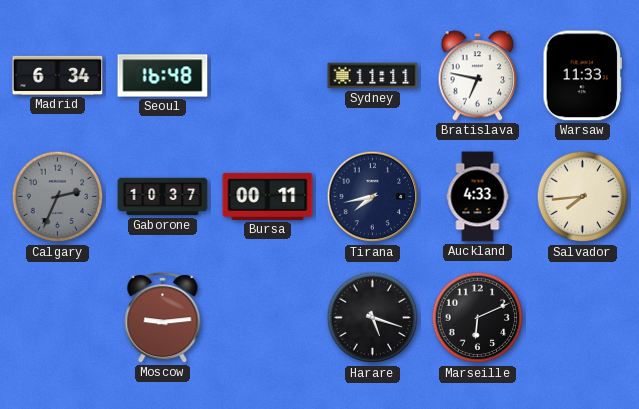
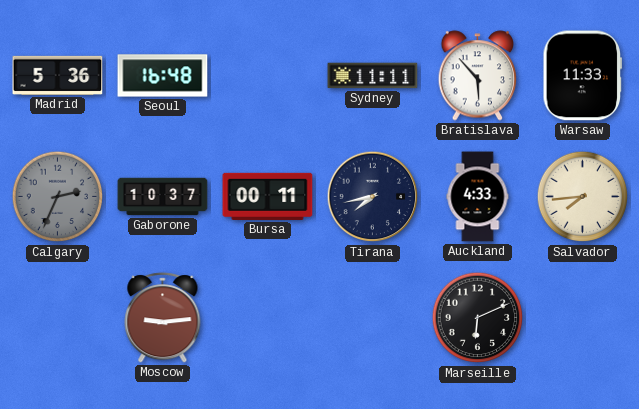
Madrid: 6:34 -> 5:36 (58, 75)
Bratislava: 6:47 -> 5:53 (478, 76)
Harare: 5:18 -> none (373, 318)
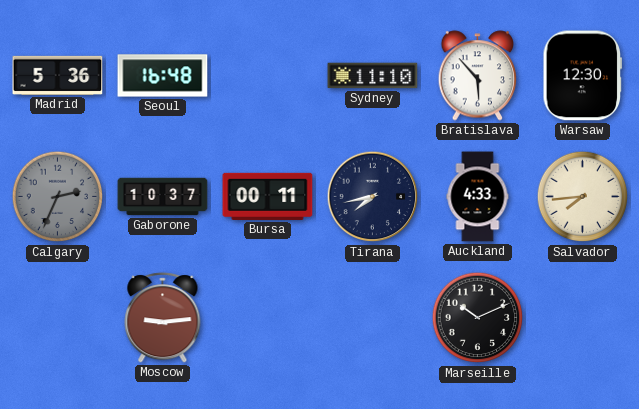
Sydney: 11:11 -> 11:10 (373, 76)
Warsaw: 11:33 -> 12:30 (583, 76)
Marseille: 6:11 -> 10:11 (478, 318)
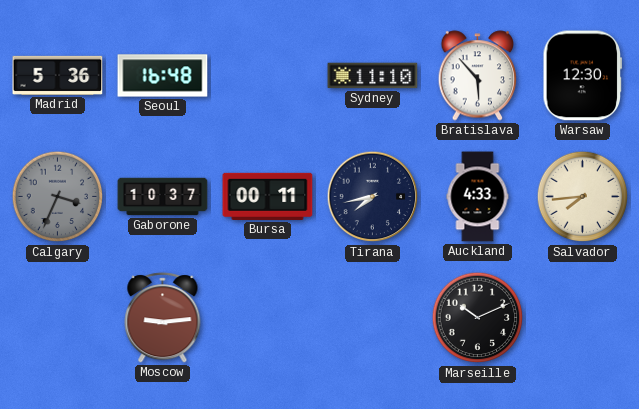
Calgary: 2:34 -> 3:34 (58, 197)
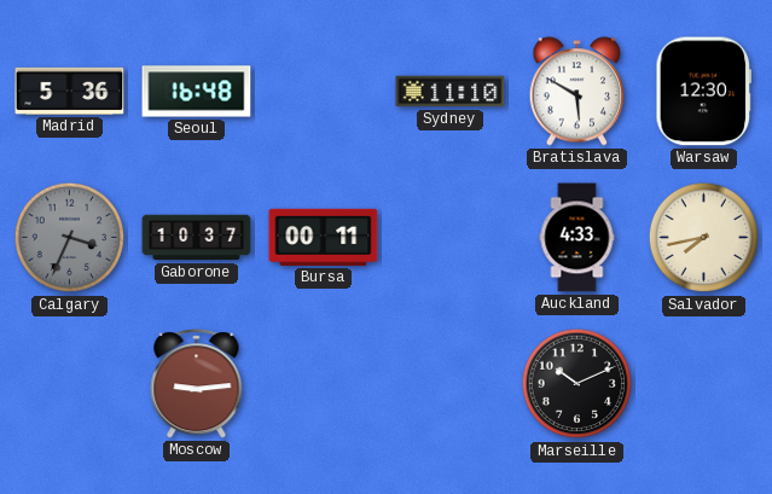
Bratislava: 5:53 -> 5:50 (577, 92)
Tirana: 7:43 -> none (373, 197)
Salvador: 7:44 -> 7:43 (704, 238)
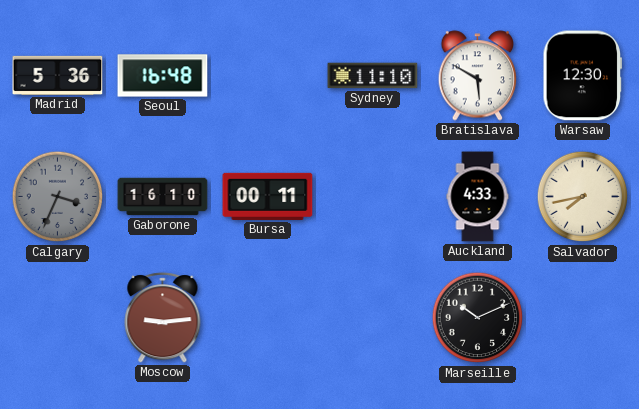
Gaborone: 10:37 -> 16:10 (163, 197)
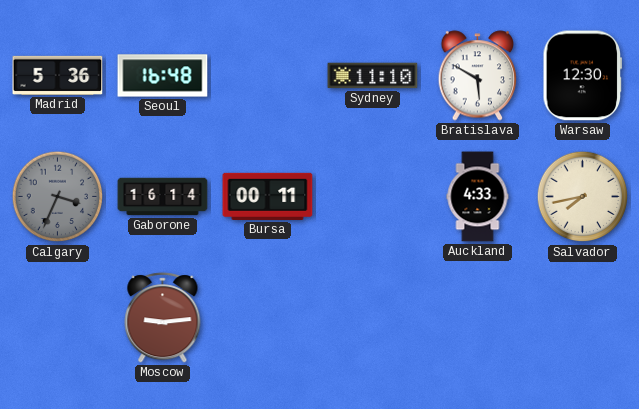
Gaborone: 16:10 -> 16:14 (163, 197)
Marseille: 10:11 -> none (478, 318)
